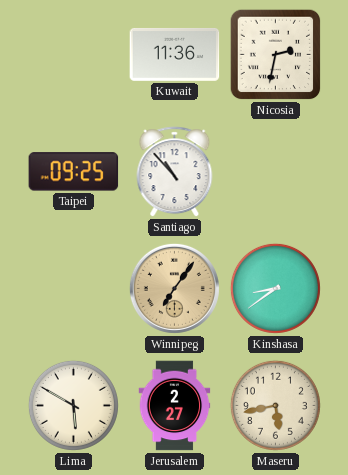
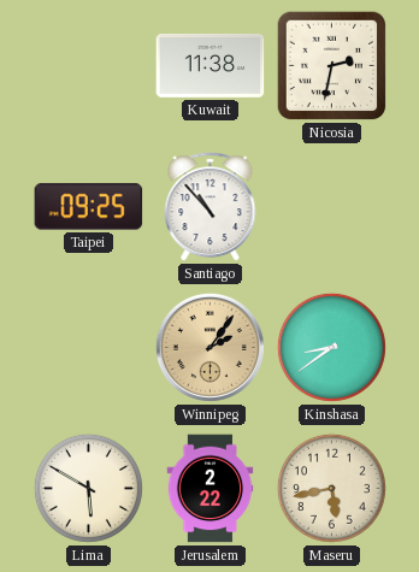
Kuwait: 11:36 -> 11:38 (211, 65)
Winnipeg: 7:06 -> 2:06 (209, 347)
Jerusalem: 2:27 -> 2:22 (211, 489)
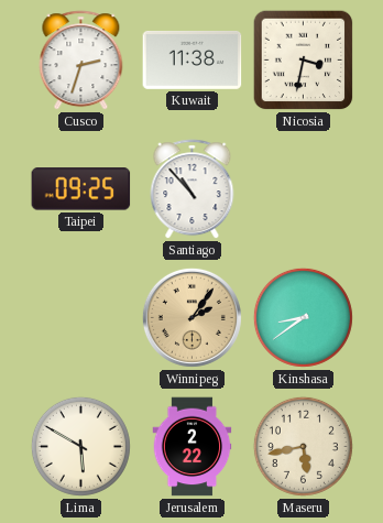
Cusco: none -> 2:33 (81, 61)
Nicosia: 2:32 -> 3:32 (304, 61)
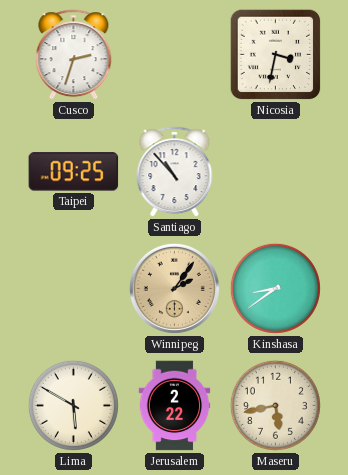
Kuwait: 11:38 -> none (193, 59)
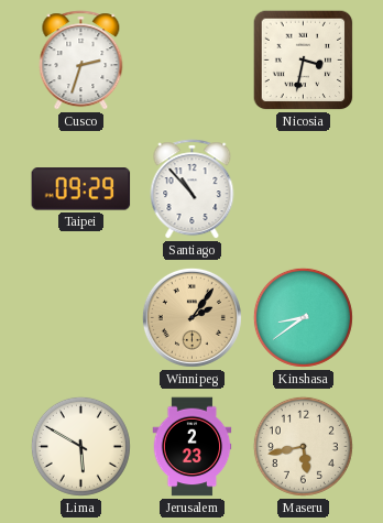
Taipei: 09:25 -> 09:29 (81, 189)
Jerusalem: 2:22 -> 2:23 (193, 447)
